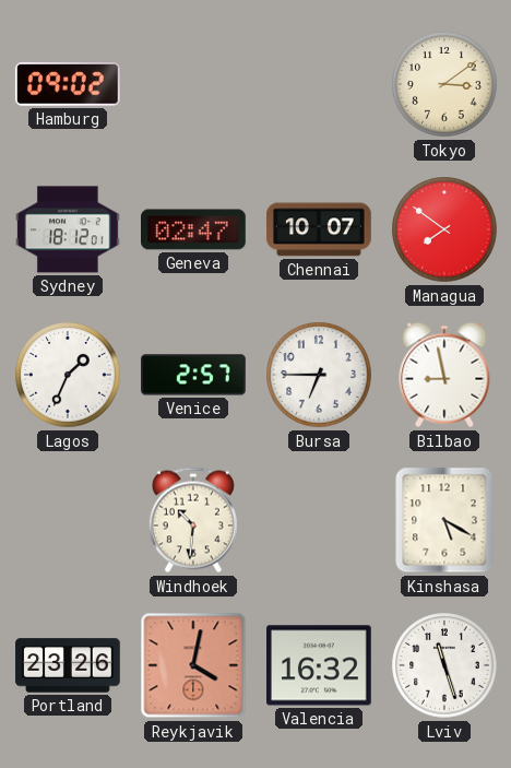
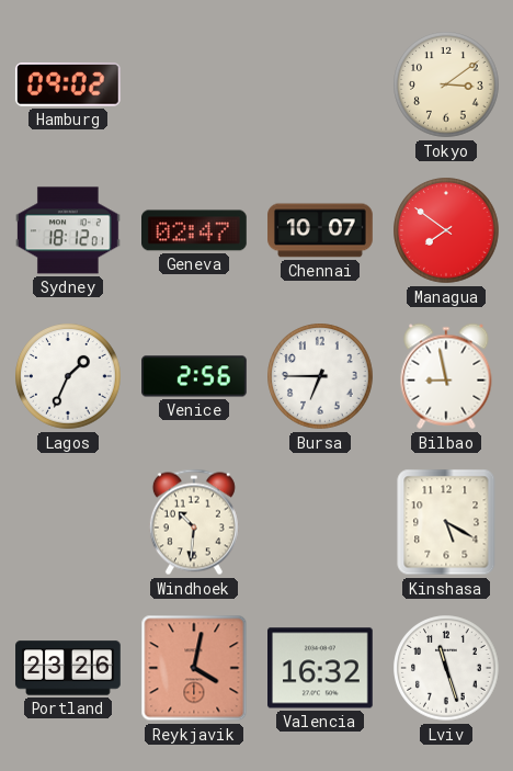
Venice: 2:57 -> 2:56 (194, 376)
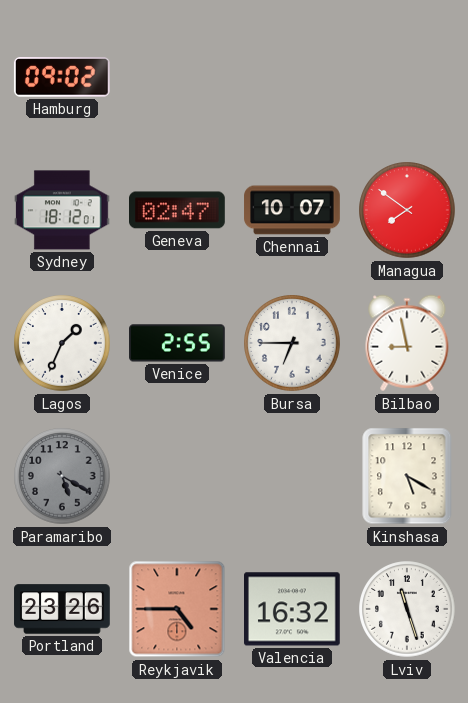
Tokyo: 3:09 -> none (446, 84)
Venice: 2:56 -> 2:55 (177, 343)
Paramaribo: none -> 5:20 (62, 476)
Windhoek: 10:31 -> none (194, 522)
Reykjavik: 4:02 -> 4:45 (177, 609)
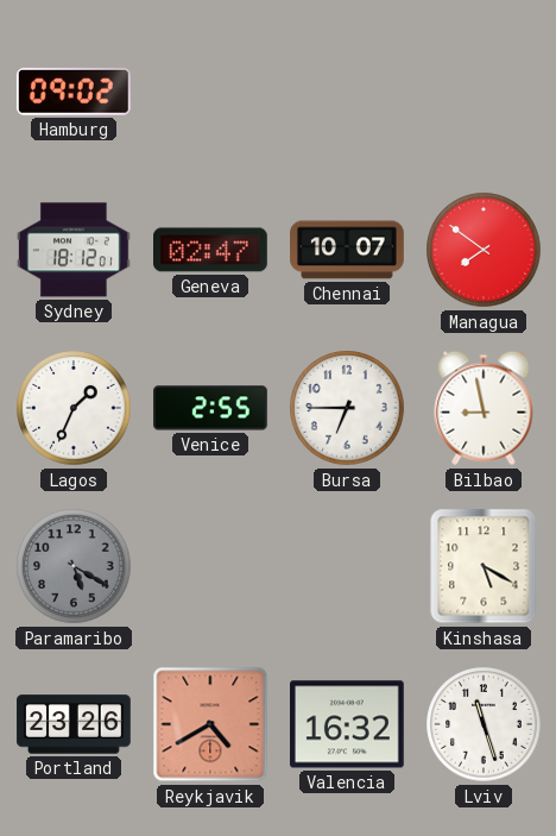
Reykjavik: 4:45 -> 4:40 (210, 724)
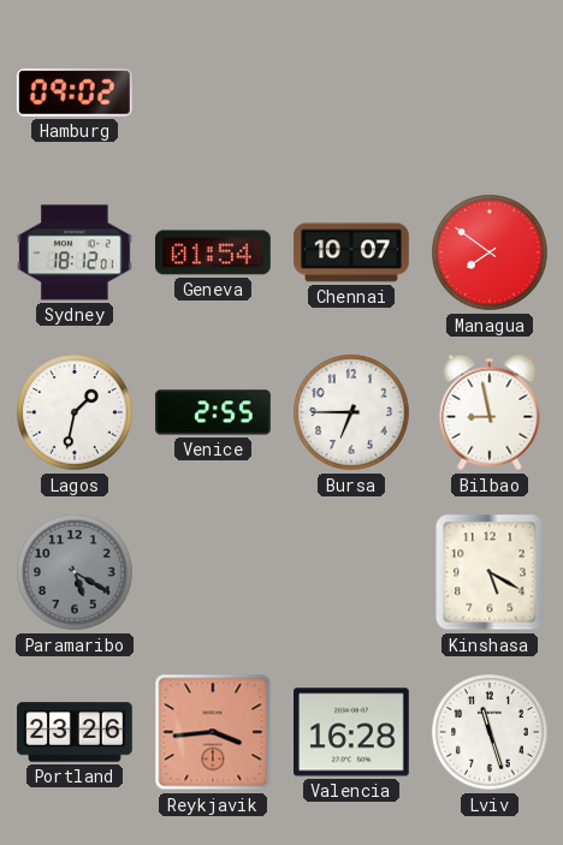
Geneva: 02:47 -> 01:54 (214, 252)
Lagos: 1:34 -> 1:32 (75, 412)
Reykjavik: 4:40 -> 3:44 (213, 732)
Valencia: 16:32 -> 16:28 (352, 732)
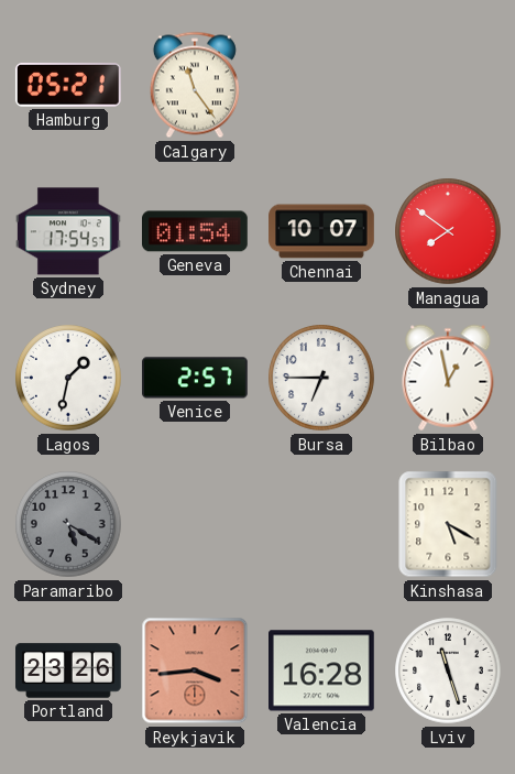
Hamburg: 09:02 -> 05:21 (68, 86)
Calgary: none -> 11:24 (195, 85)
Sydney: 18:12 -> 17:54 (69, 231)
Venice: 2:55 -> 2:57 (195, 378)
Bilbao: 8:58 -> 12:58 (448, 378)
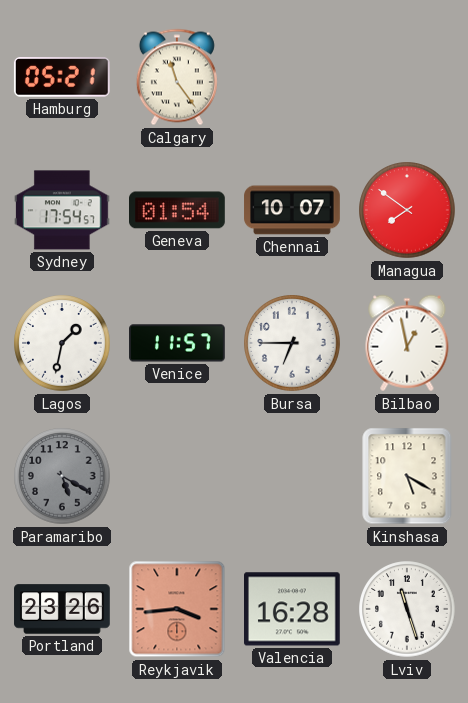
Venice: 2:57 -> 11:57 (177, 343)
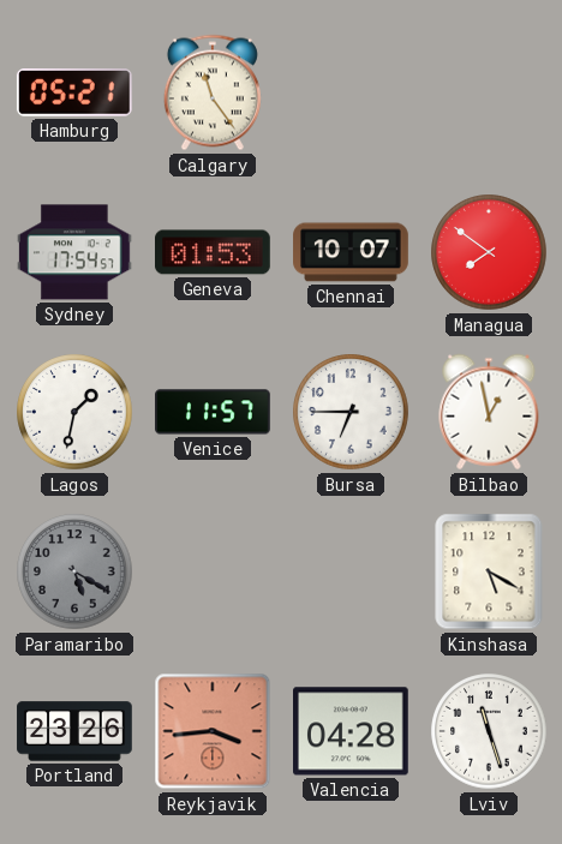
Geneva: 01:54 -> 01:53 (214, 252)
Valencia: 16:28 -> 04:28 (352, 731)
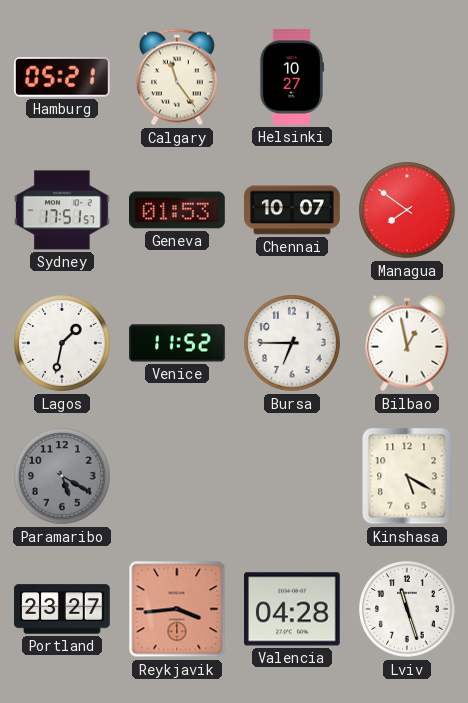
Helsinki: none -> 10:27 (292, 77)
Sydney: 17:54 -> 17:51 (63, 210)
Venice: 11:57 -> 11:52 (177, 343)
Portland: 23:26 -> 23:27 (62, 609)
